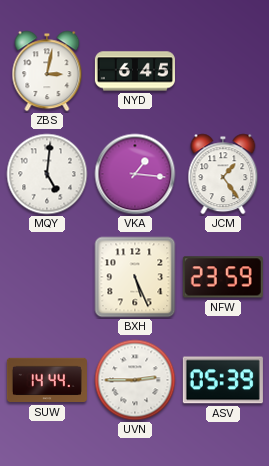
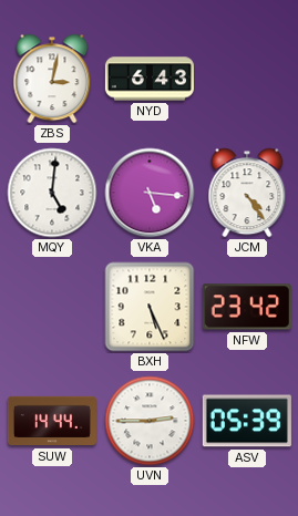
NYD: 6:45 -> 6:43 (150, 79)
VKA: 1:16 -> 5:16 (150, 193)
JCM: 1:24 -> 4:24 (247, 193)
NFW: 23:59 -> 23:42 (247, 307)
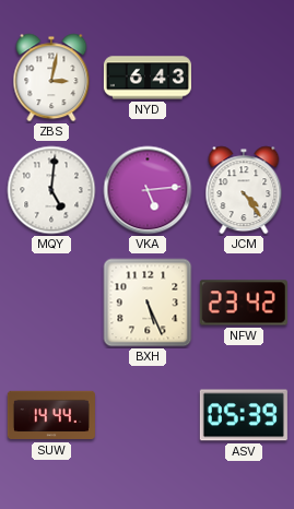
VKA: 5:16 -> 5:14 (148, 190)
UVN: 2:45 -> none (150, 421)
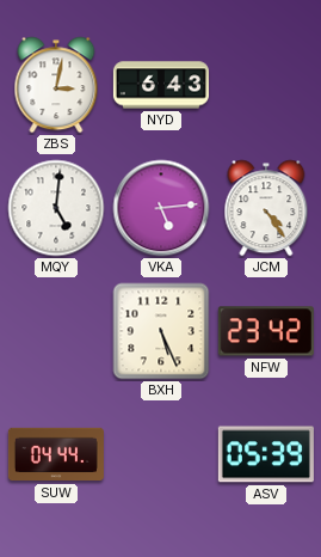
SUW: 14:44 -> 04:44 (56, 454)
